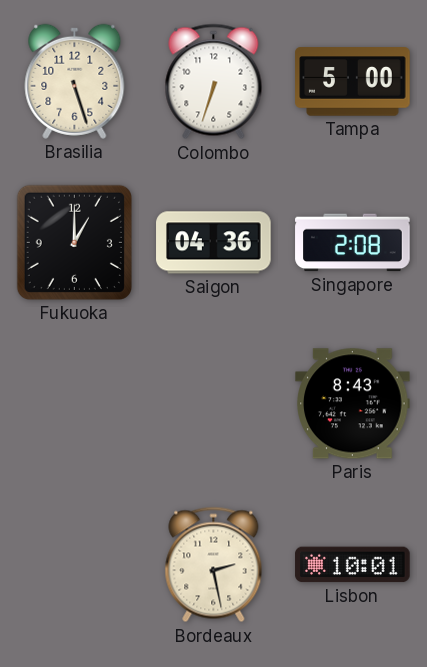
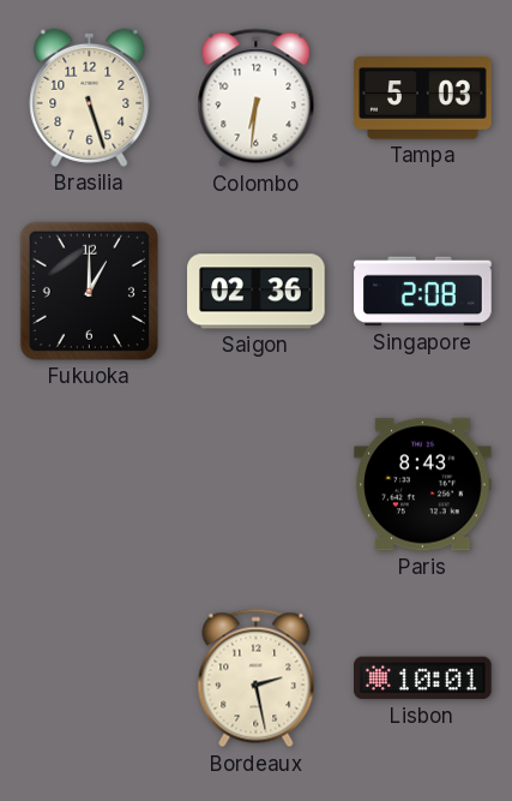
Colombo: 6:33 -> 6:31 (257, 98)
Tampa: 5:00 -> 5:03 (423, 98)
Saigon: 04:36 -> 02:36 (257, 292)
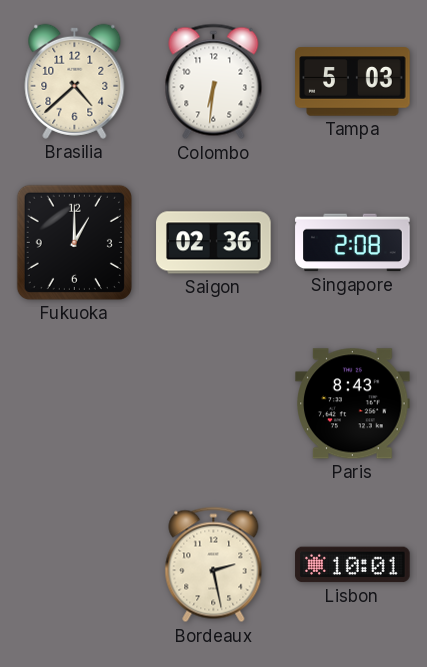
Brasilia: 5:27 -> 4:38 (75, 81)
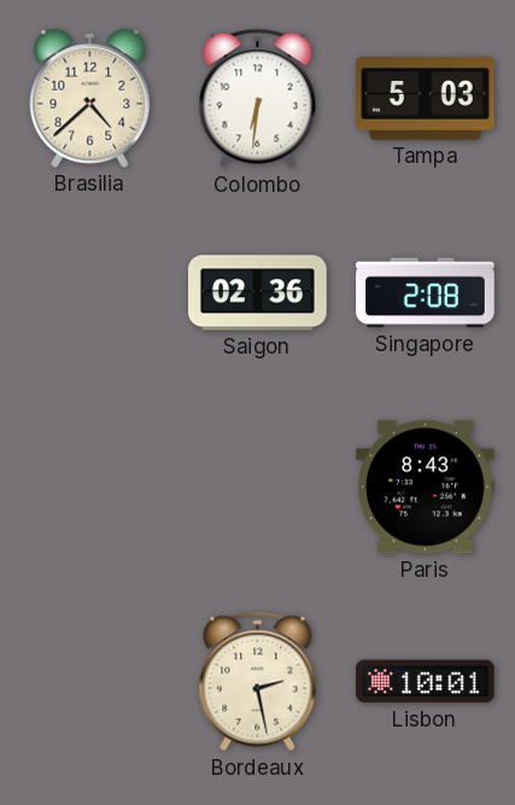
Fukuoka: 1:00 -> none (74, 242)
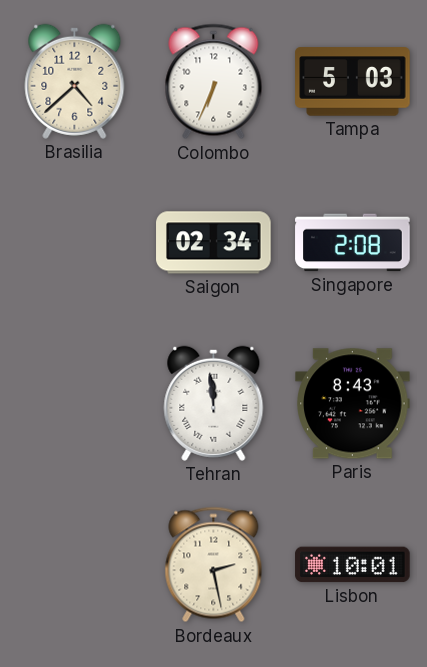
Colombo: 6:31 -> 6:34 (214, 82)
Saigon: 02:36 -> 02:34 (214, 243)
Tehran: none -> 11:59 (214, 403)
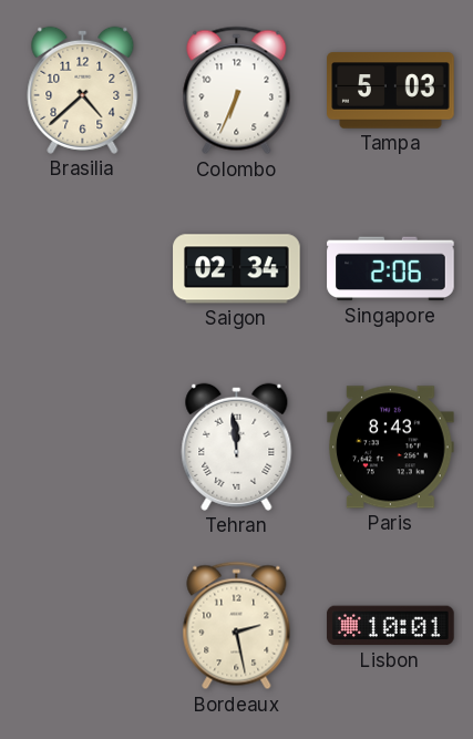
Singapore: 2:08 -> 2:06 (391, 269)
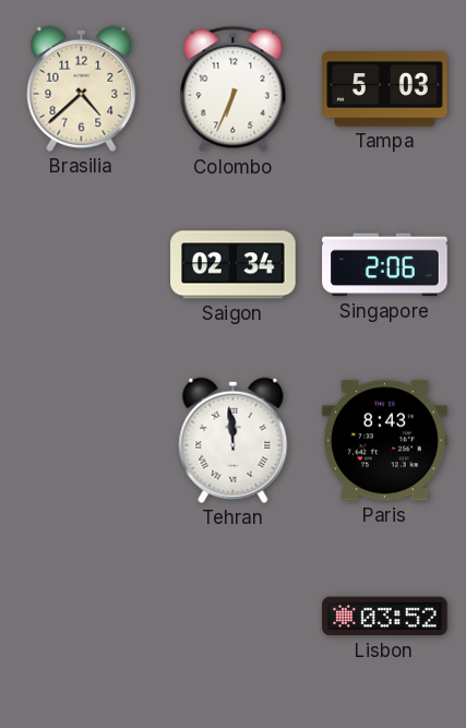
Bordeaux: 2:28 -> none (237, 626)
Lisbon: 10:01 -> 03:52 (385, 617)
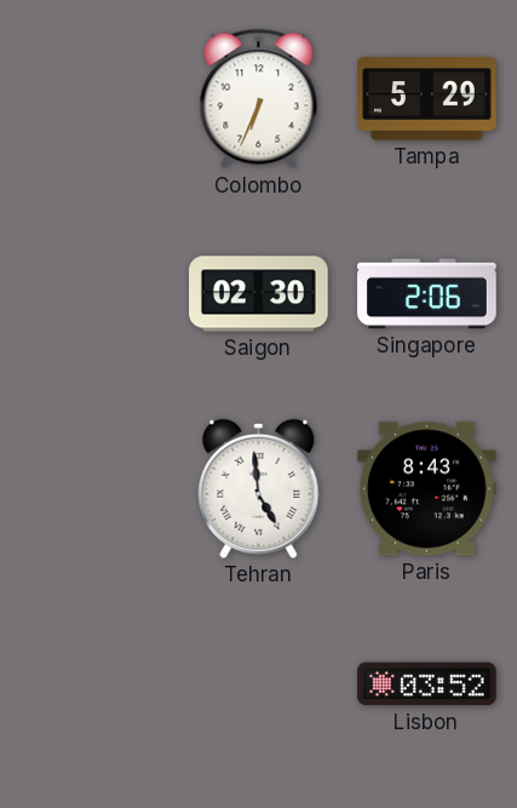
Brasilia: 4:38 -> none (82, 88)
Tampa: 5:03 -> 5:29 (427, 99)
Saigon: 02:34 -> 02:30 (259, 294)
Tehran: 11:59 -> 4:59 (259, 488)
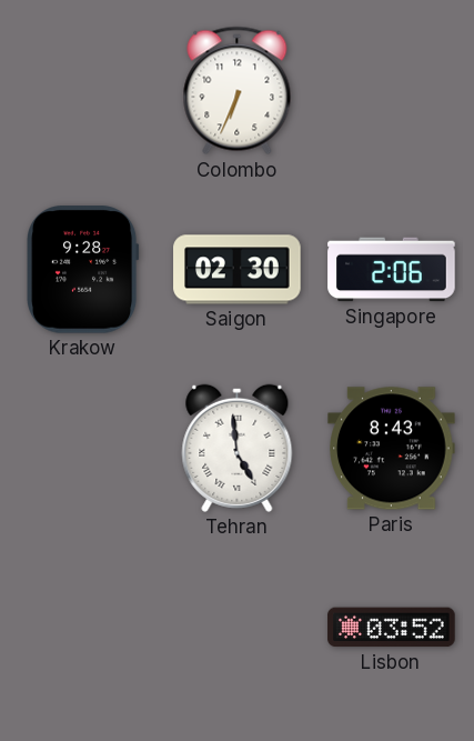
Tampa: 5:29 -> none (427, 99)
Krakow: none -> 9:28 (83, 270)
